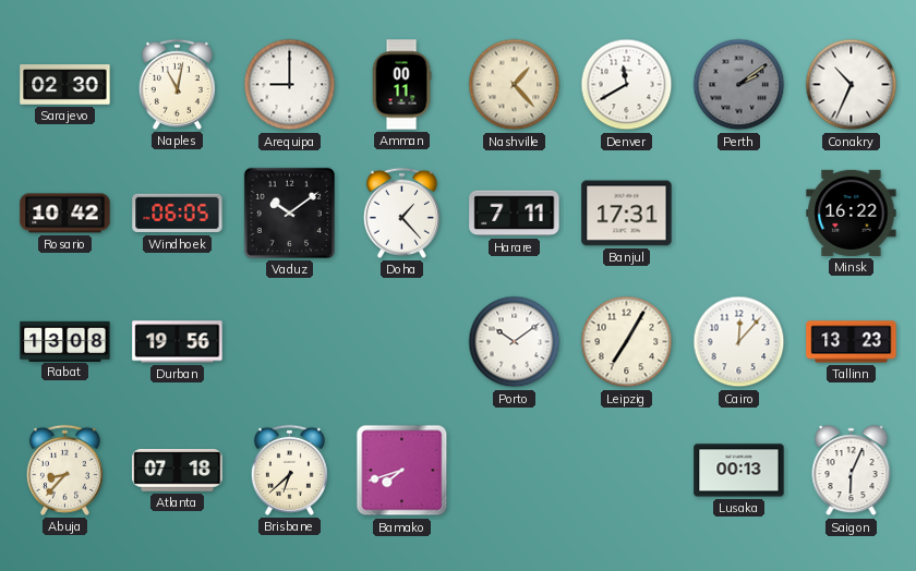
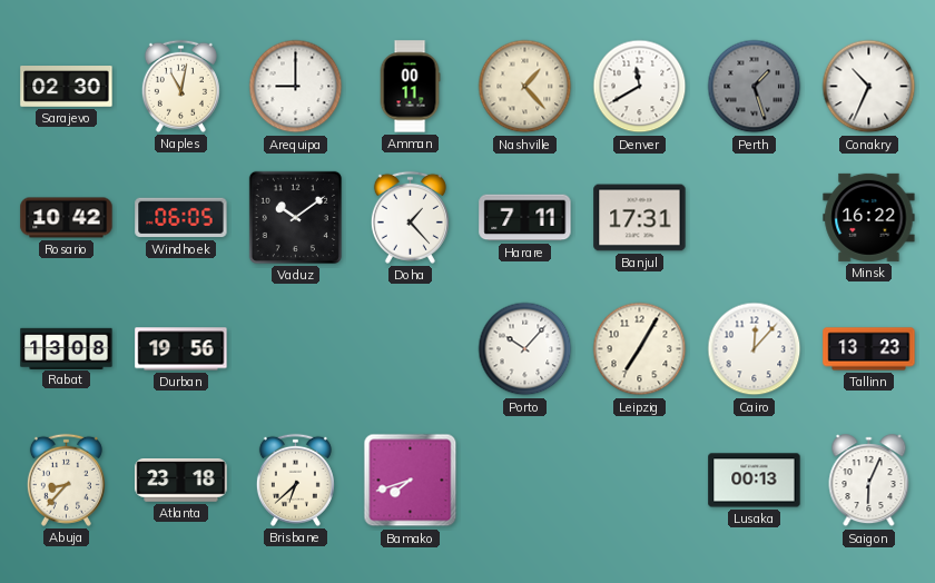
Perth: 2:09 -> 1:27 (755, 87)
Porto: 10:09 -> 10:07 (525, 349)
Atlanta: 07:18 -> 23:18 (181, 481)
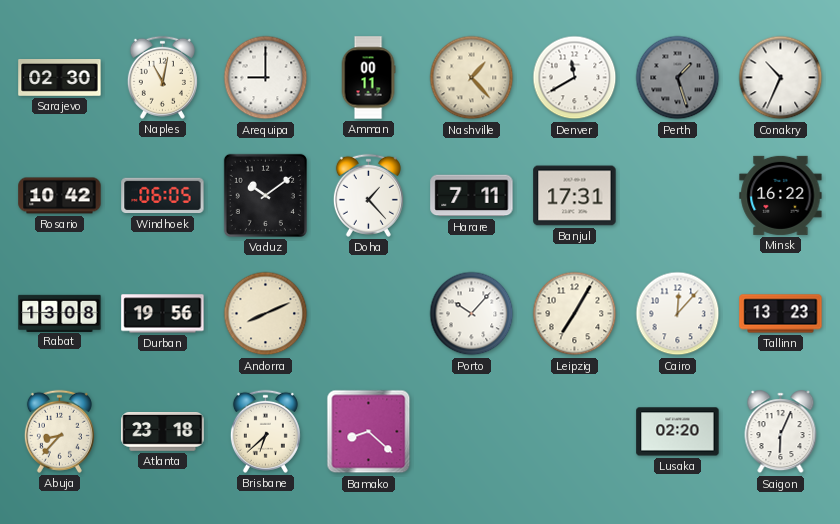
Andorra: none -> 8:11 (266, 314)
Bamako: 7:42 -> 8:22 (369, 432)
Lusaka: 00:13 -> 02:20 (678, 432)
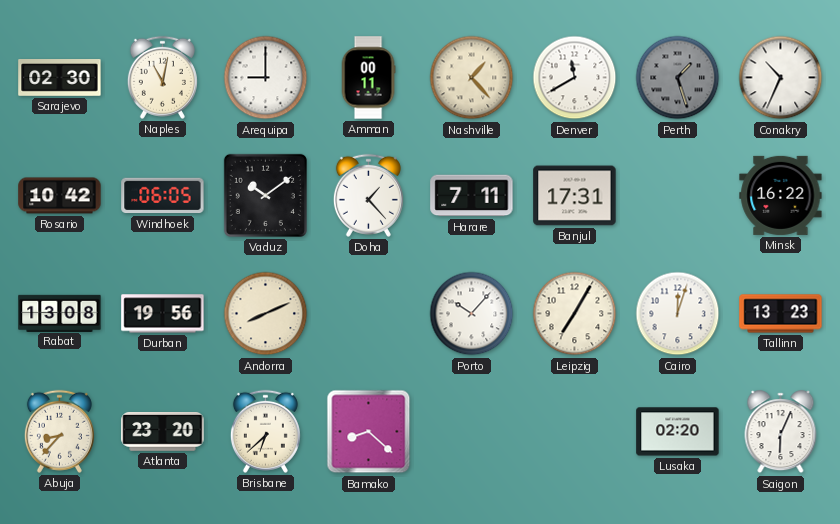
Cairo: 12:07 -> 12:03 (678, 314)
Atlanta: 23:18 -> 23:20 (163, 432)
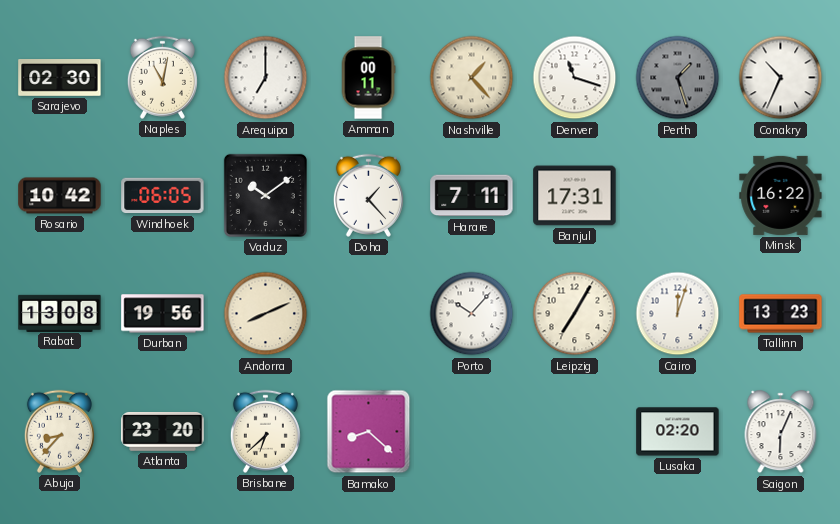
Arequipa: 9:00 -> 7:00 (266, 78)
Denver: 11:40 -> 11:18 (575, 78)
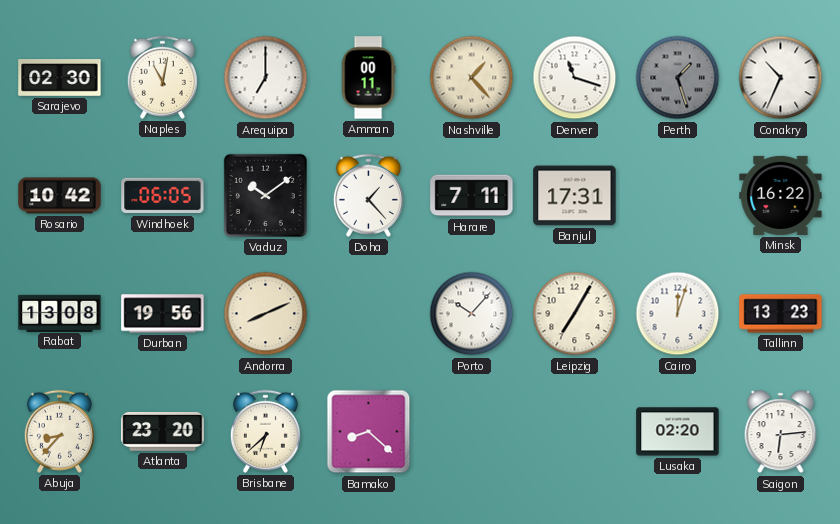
Saigon: 6:04 -> 6:14 (781, 432)
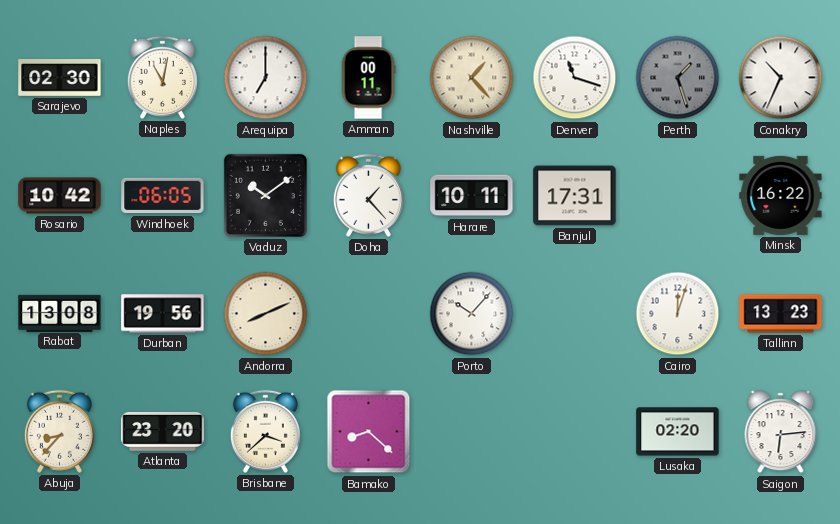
Harare: 7:11 -> 10:11 (472, 196)
Leipzig: 7:05 -> none (575, 314)
Brisbane: 6:38 -> 3:38 (265, 431)
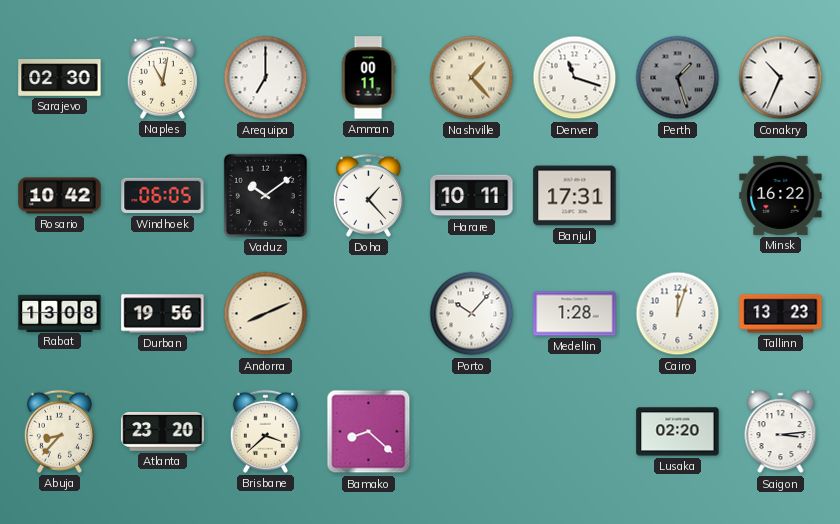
Medellin: none -> 1:28 (575, 314)
Saigon: 6:14 -> 3:14 (781, 432)
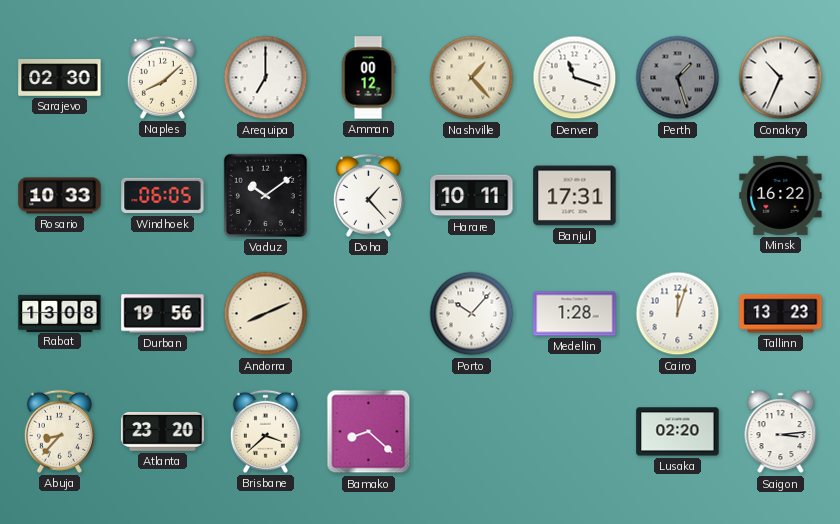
Naples: 11:02 -> 8:08 (162, 77)
Amman: 00:11 -> 00:12 (368, 78)
Rosario: 10:42 -> 10:33 (60, 196)
